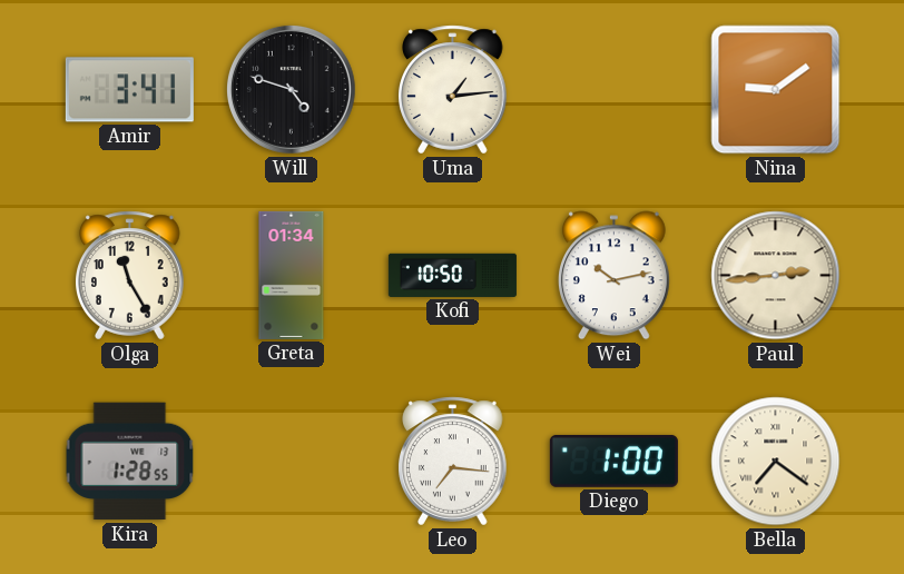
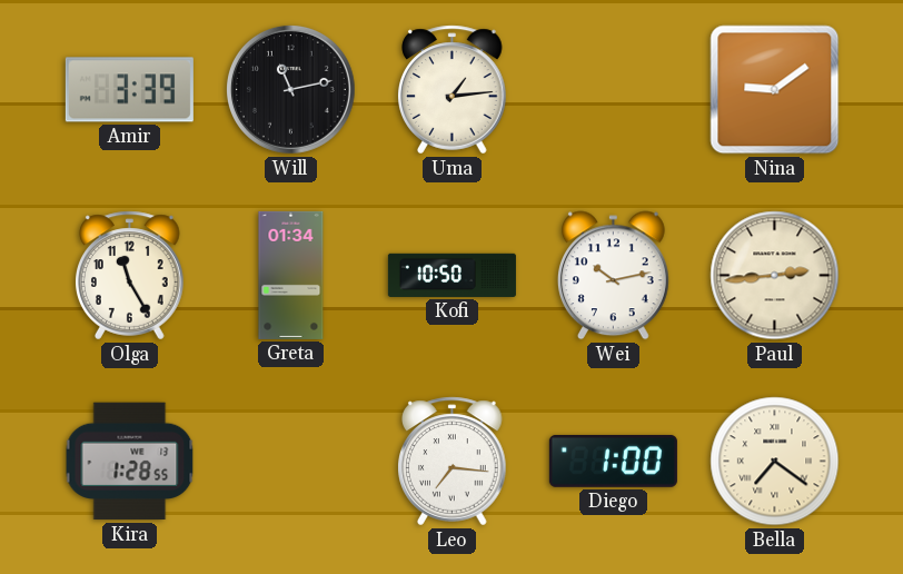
Amir: 3:41 -> 3:39 (129, 90)
Will: 4:48 -> 11:13 (290, 89)
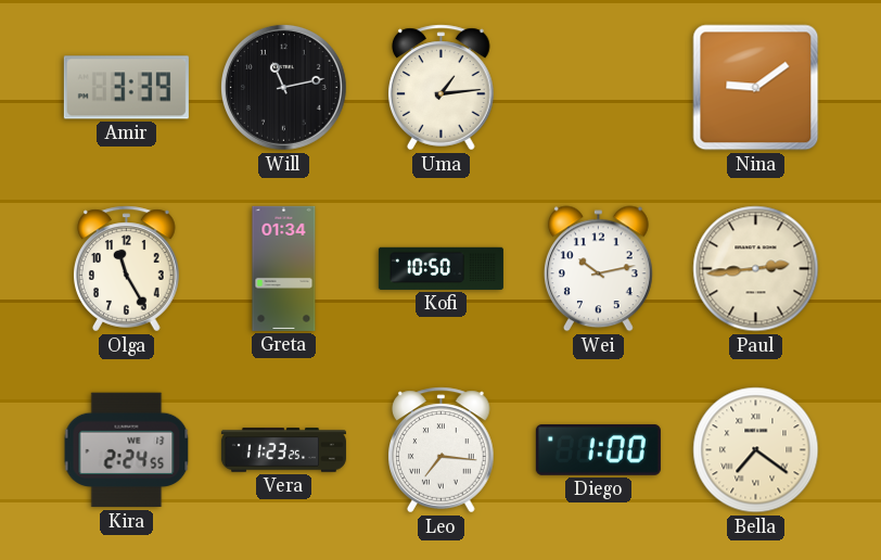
Kira: 1:28 -> 2:24 (127, 450)
Vera: none -> 11:23 (283, 450)
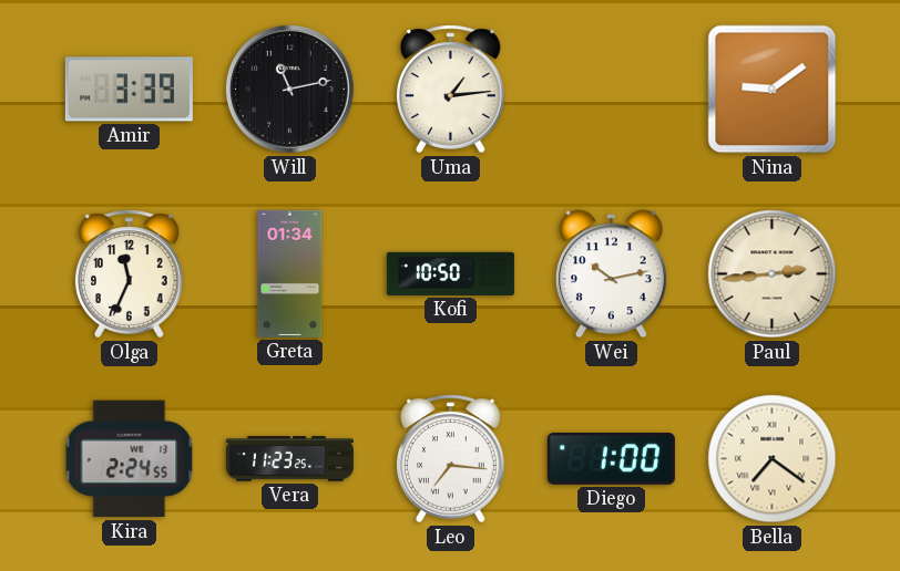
Olga: 11:25 -> 11:34 (130, 274)
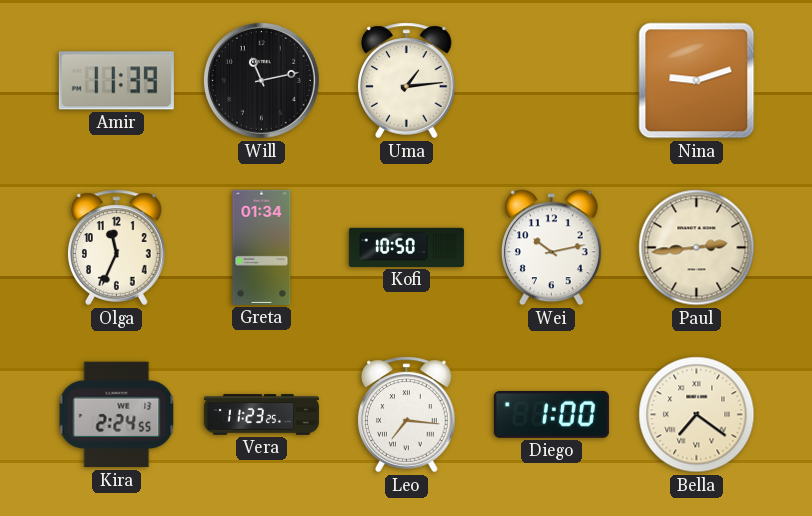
Amir: 3:39 -> 11:39 (116, 81)
Nina: 9:09 -> 9:12 (697, 81)
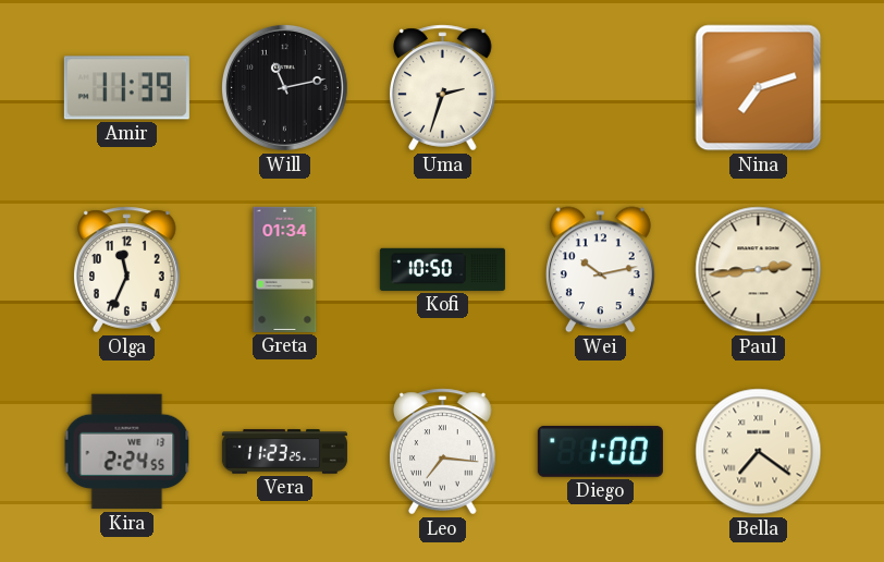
Uma: 1:14 -> 2:33 (443, 88)
Nina: 9:12 -> 7:12 (759, 88)
